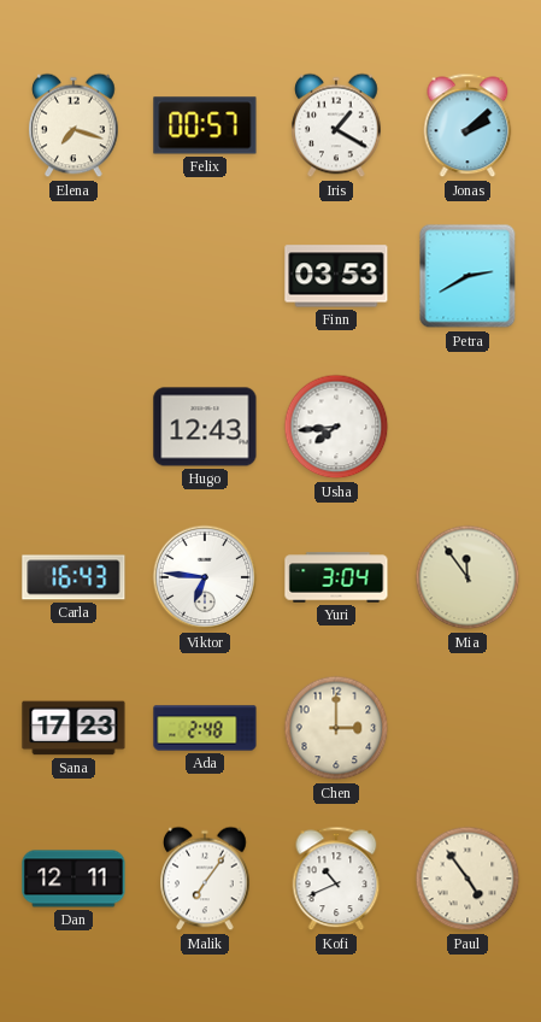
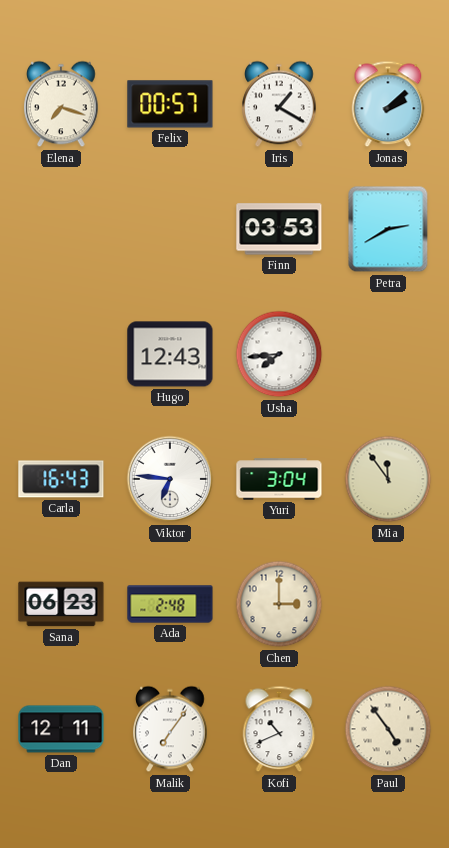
Sana: 17:23 -> 06:23 (61, 604)
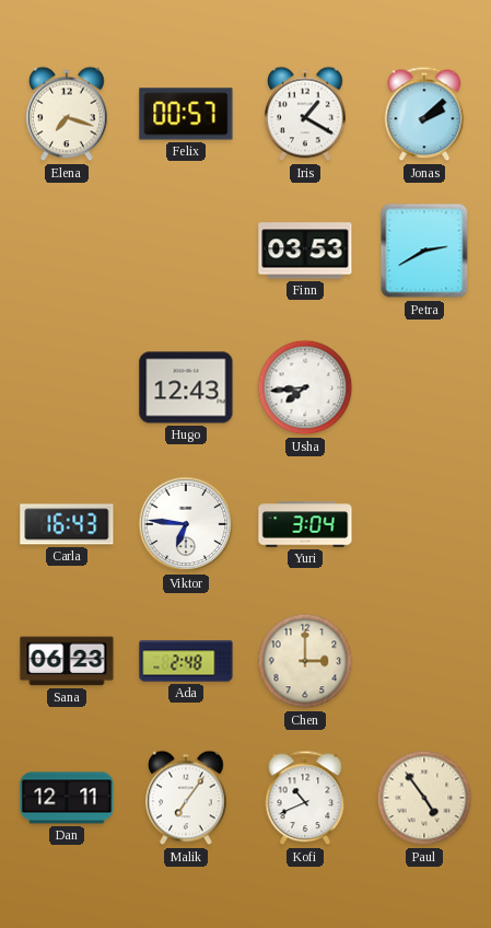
Mia: 11:54 -> none (388, 479)
